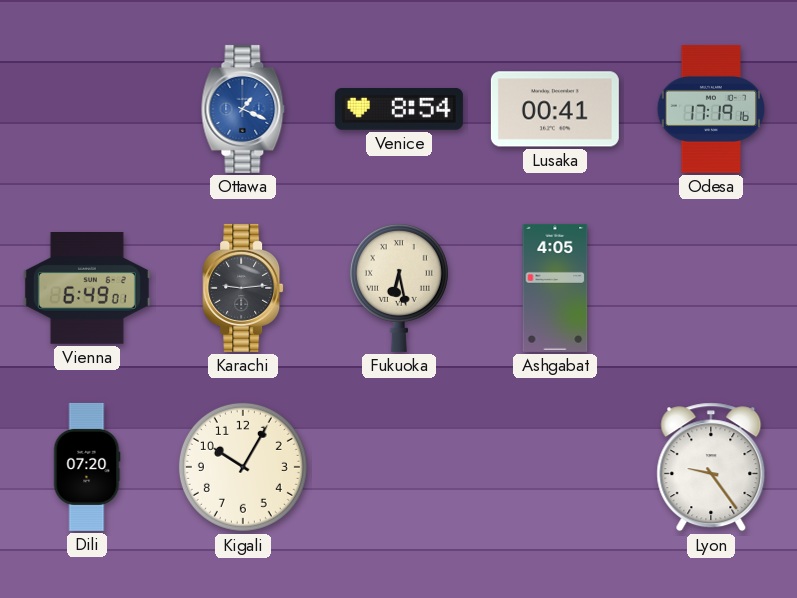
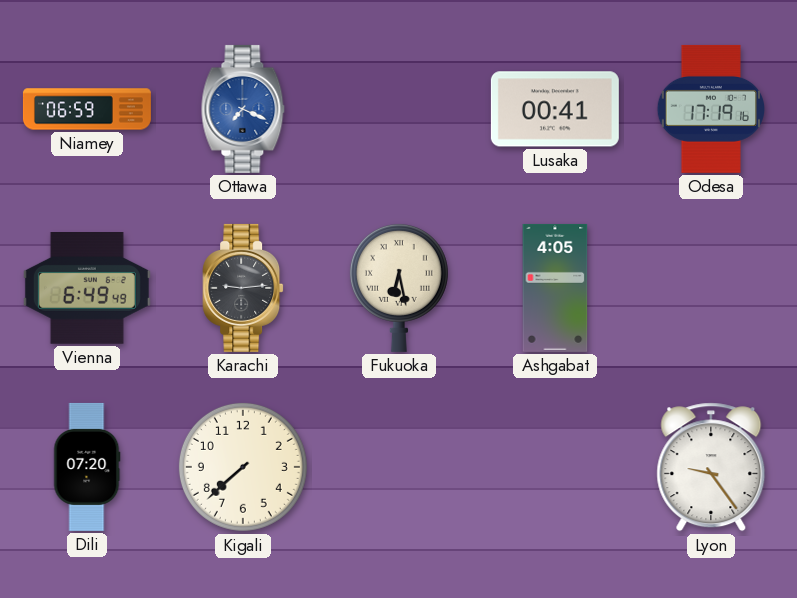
Niamey: none -> 06:59 (87, 109)
Ottawa: 1:19 -> 7:19 (243, 109)
Venice: 8:54 -> none (399, 110)
Vienna: 6:49:01 -> 6:49:49 (87, 289)
Kigali: 10:05 -> 7:38 (243, 467)
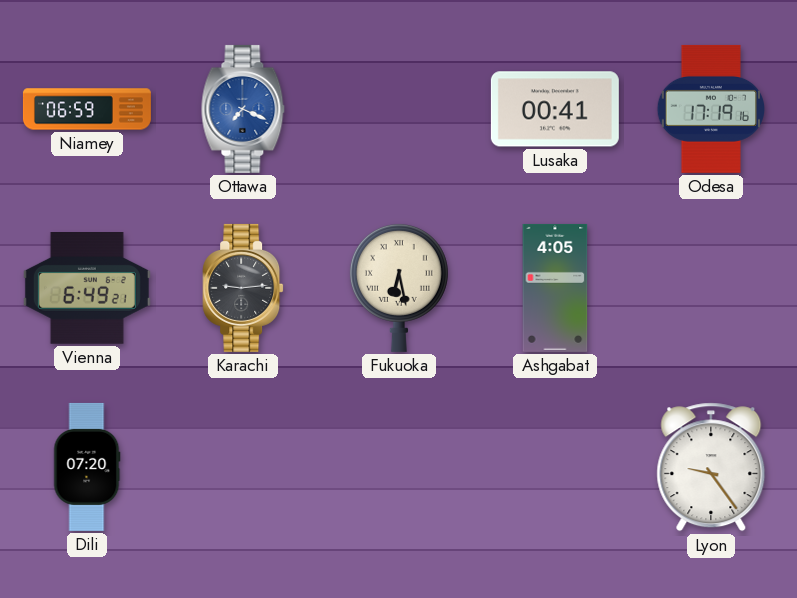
Vienna: 6:49:49 -> 6:49:21 (87, 289)
Kigali: 7:38 -> none (243, 467)
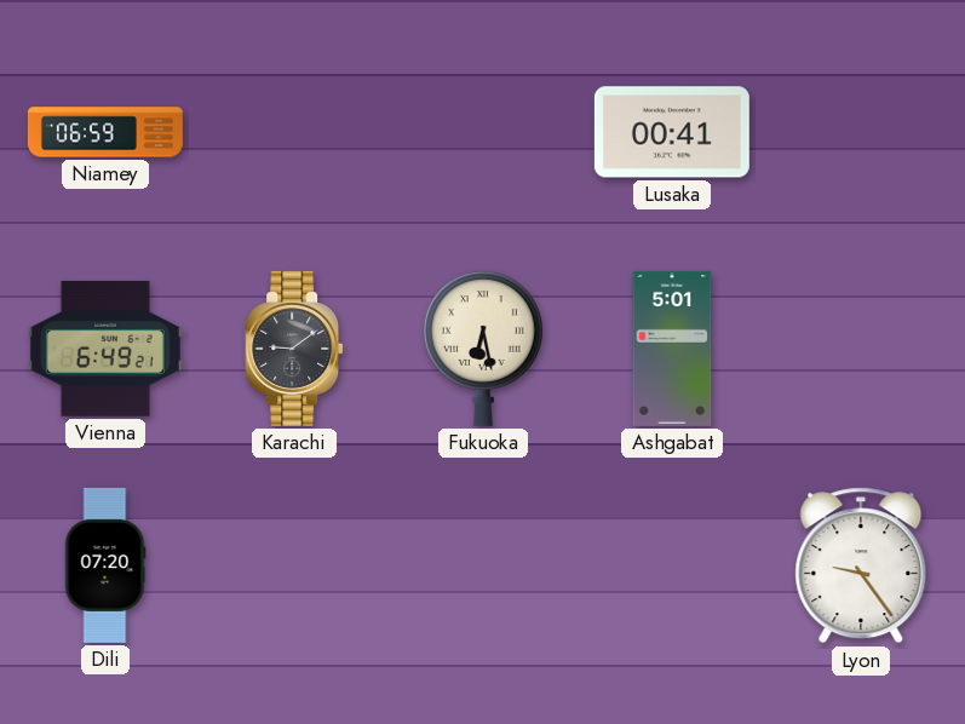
Ottawa: 7:19 -> none (243, 109)
Odesa: 17:19 -> none (711, 109)
Karachi: 9:14 -> 9:09 (294, 349)
Ashgabat: 4:05 -> 5:01 (672, 349)
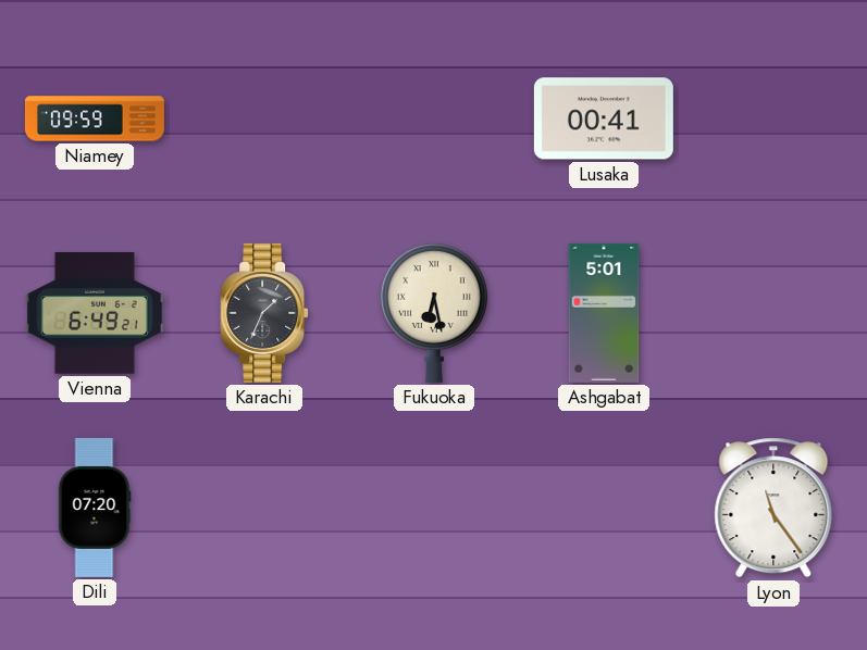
Niamey: 06:59 -> 09:59 (95, 118)
Karachi: 9:09 -> 1:34 (264, 313)
Lyon: 9:24 -> 11:24 (773, 508)
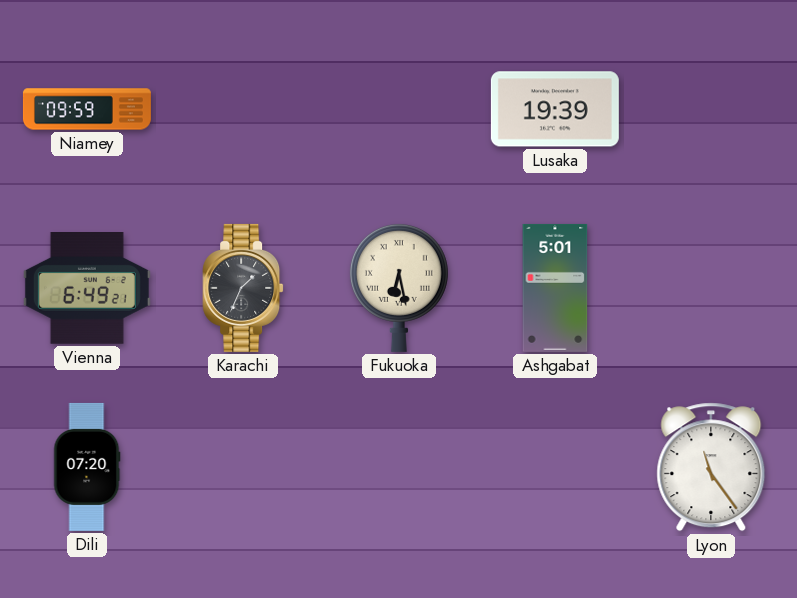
Lusaka: 00:41 -> 19:39 (555, 109)
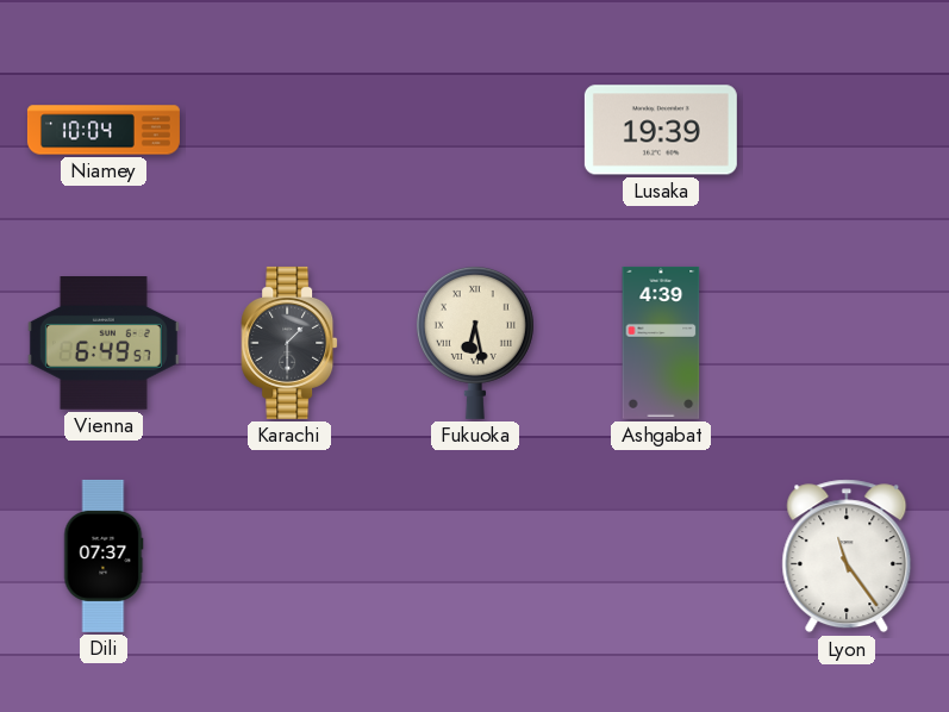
Niamey: 09:59 -> 10:04 (104, 130)
Vienna: 6:49:21 -> 6:49:57 (104, 344)
Karachi: 1:34 -> 1:30 (289, 343)
Ashgabat: 5:01 -> 4:39 (661, 343)
Dili: 07:20 -> 07:37 (104, 556)
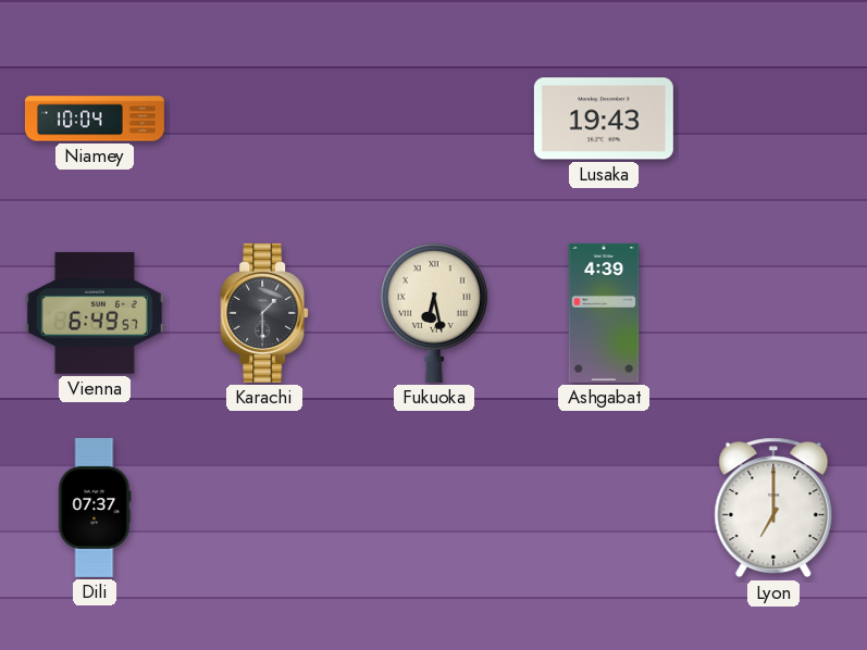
Lusaka: 19:39 -> 19:43 (604, 118)
Lyon: 11:24 -> 7:00 (773, 508)
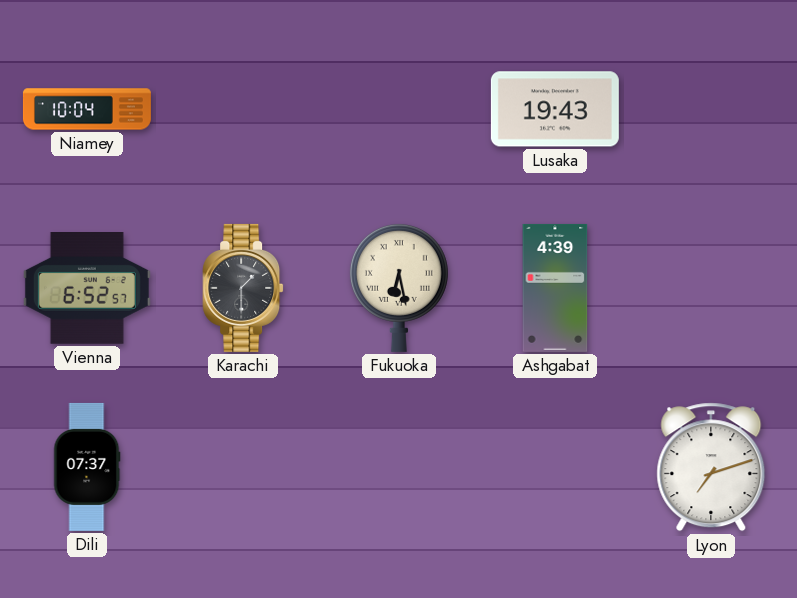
Vienna: 6:49 -> 6:52 (87, 289)
Lyon: 7:00 -> 7:12 (711, 467)
